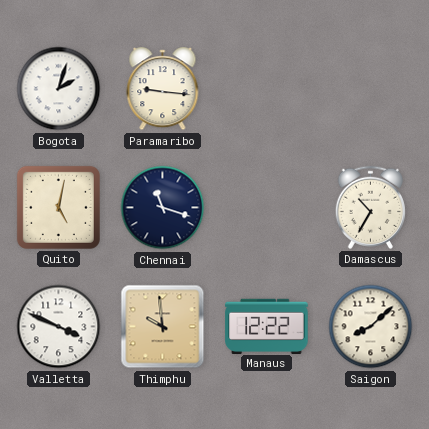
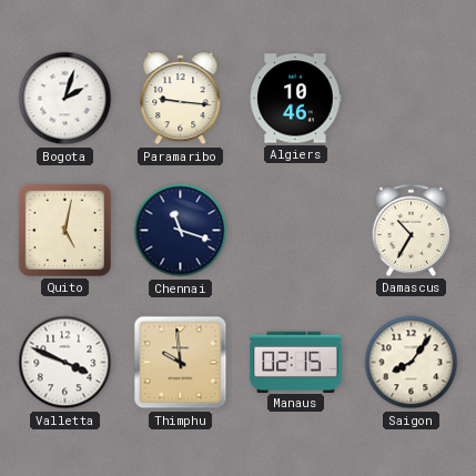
Algiers: none -> 10:46 (296, 99)
Manaus: 12:22 -> 02:15 (296, 362)
Saigon: 8:08 -> 8:06 (412, 363)
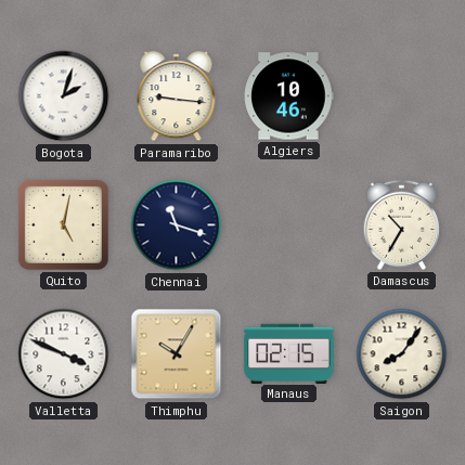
Thimphu: 9:59 -> 10:05 (177, 354)
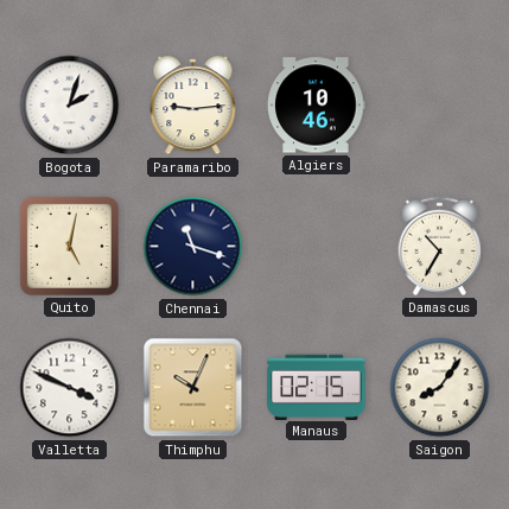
Paramaribo: 9:16 -> 9:14 (193, 106)
Thimphu: 10:05 -> 10:04 (193, 388)
